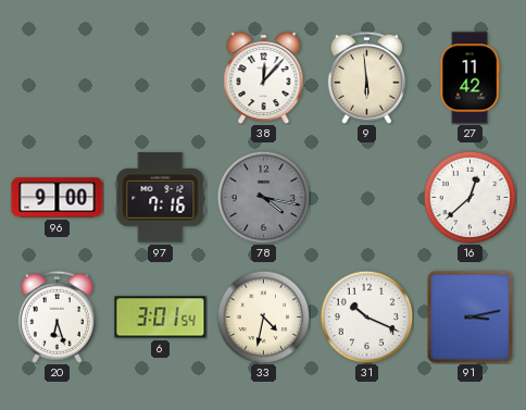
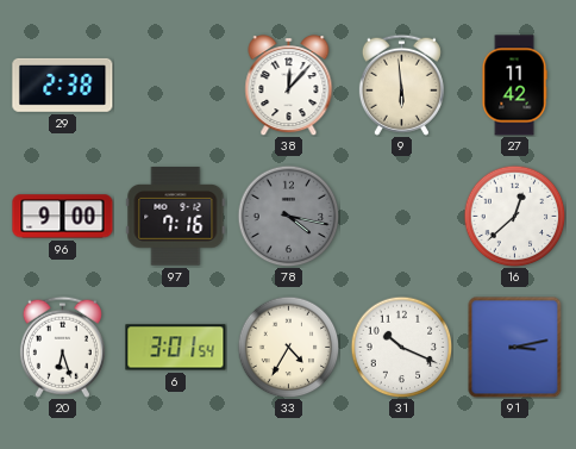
29: none -> 2:38 (63, 85)
33: 4:32 -> 4:35 (288, 347)
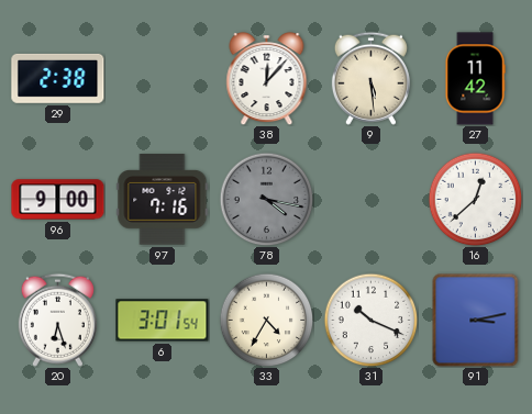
9: 5:59 -> 5:29 (370, 78)
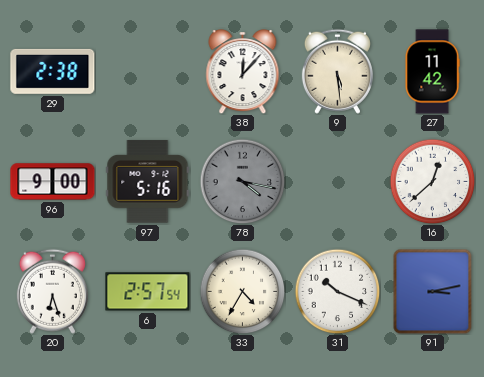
97: 7:16 -> 5:16 (148, 182)
6: 3:01 -> 2:57 (148, 292)
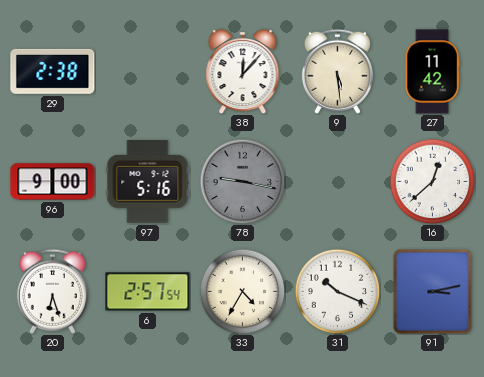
78: 4:17 -> 9:17 (242, 181)
